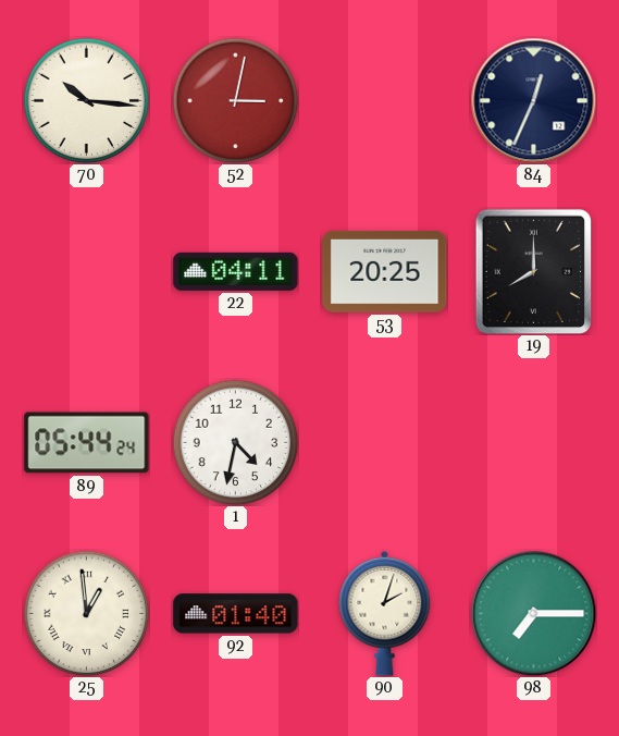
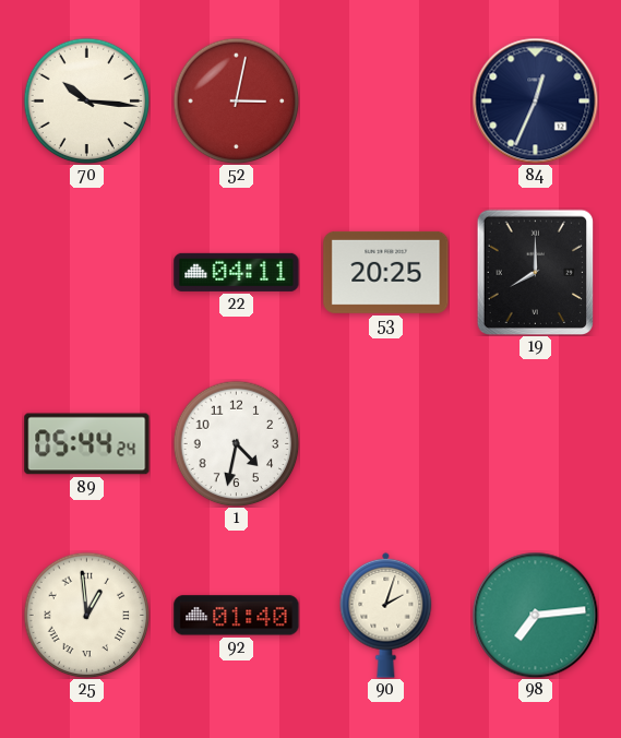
98: 7:15 -> 7:14 (535, 615)
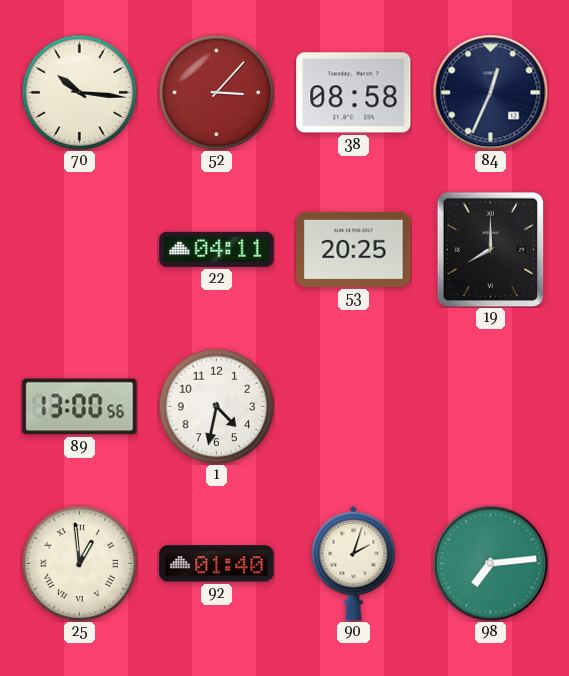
52: 3:02 -> 3:07 (216, 92)
38: none -> 08:58 (354, 93)
89: 05:44 -> 13:00 (80, 407)
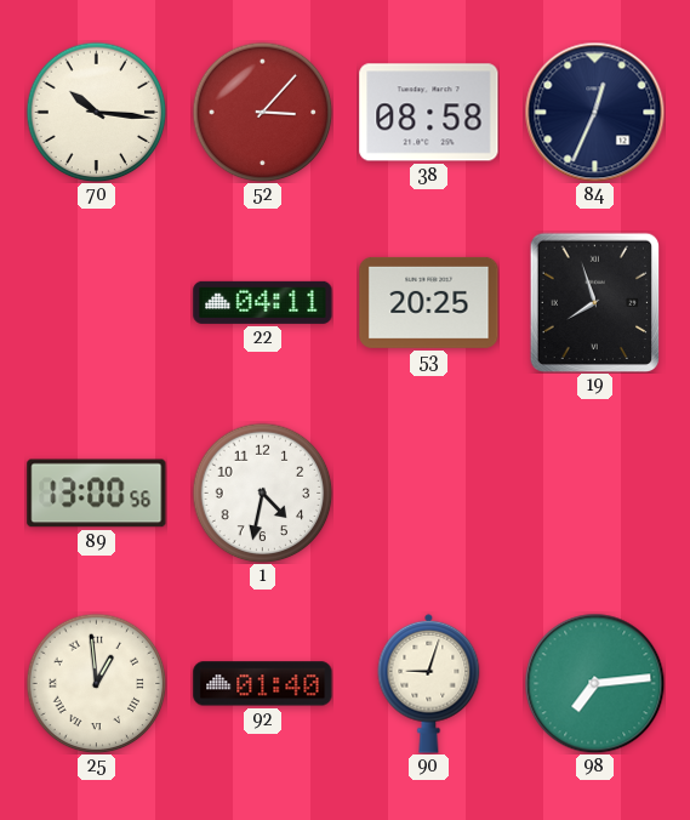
19: 8:00 -> 7:57 (595, 302)
90: 2:03 -> 9:03 (429, 683)
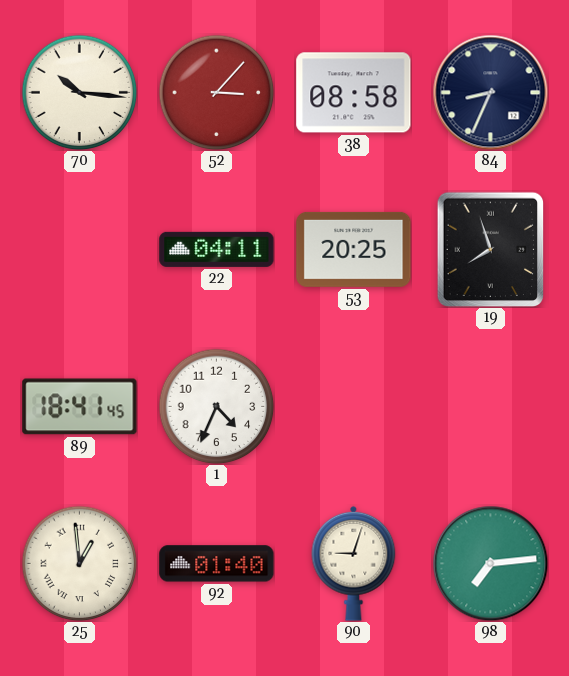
84: 12:34 -> 8:34 (490, 92)
89: 13:00 -> 18:41 (80, 407)
1: 4:32 -> 4:34 (216, 406)
